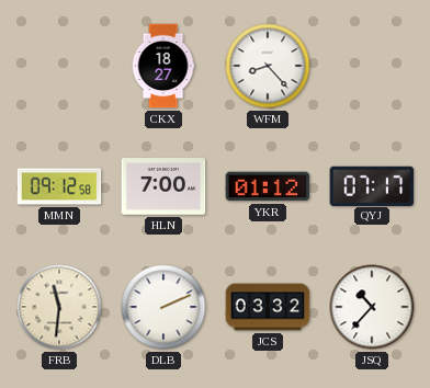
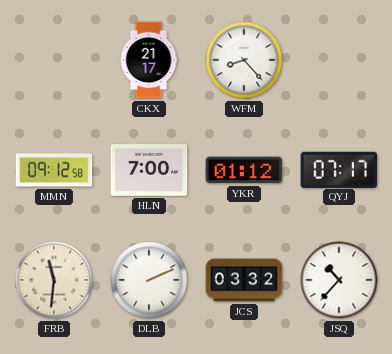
CKX: 18:27 -> 21:17 (149, 60)
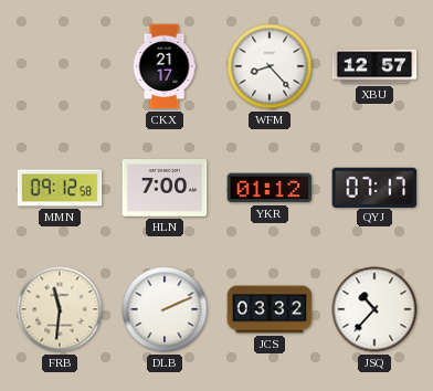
XBU: none -> 12:57 (374, 66)
